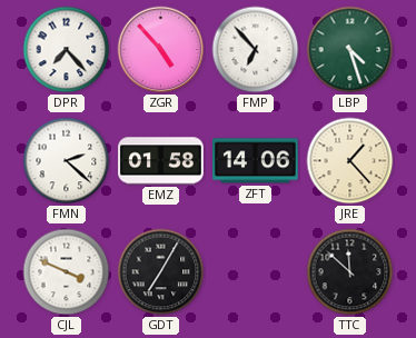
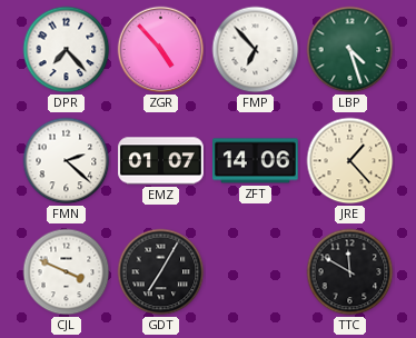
EMZ: 01:58 -> 01:07 (161, 161)
TTC: 11:52 -> 11:50 (350, 272)
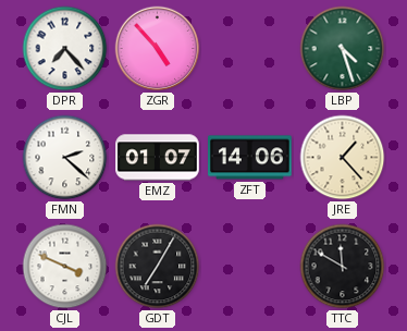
FMP: 6:53 -> none (256, 50)
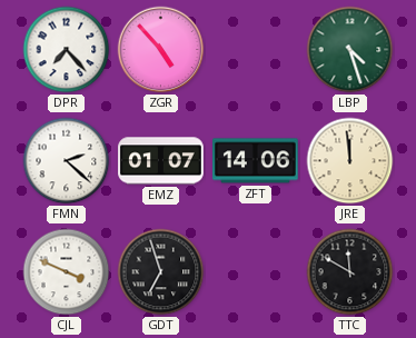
JRE: 1:23 -> 11:59 (350, 161)
GDT: 7:05 -> 6:57 (161, 272)
